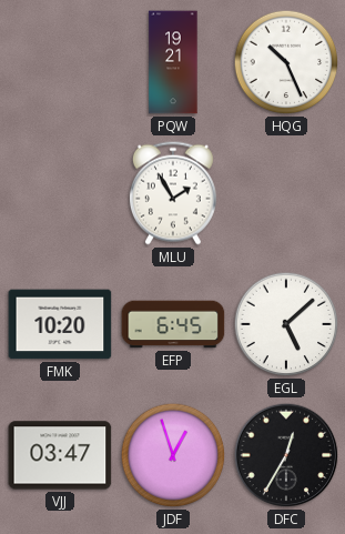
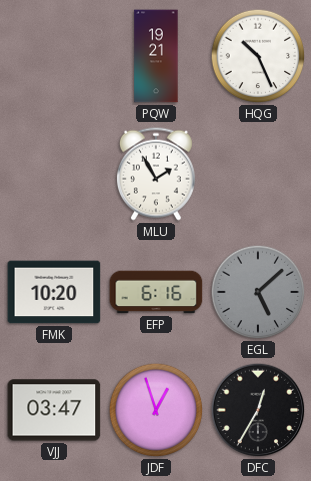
EFP: 6:45 -> 6:16 (156, 292)
EGL dial: white -> grey (258, 292)
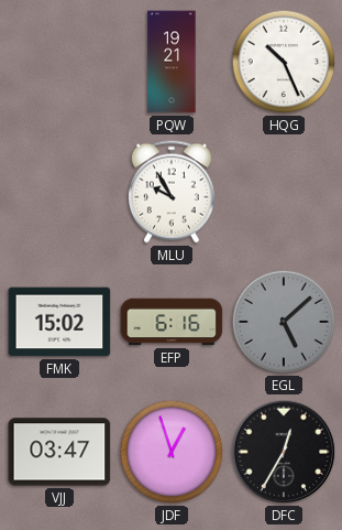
MLU: 1:55 -> 9:55 (172, 192)
FMK: 10:20 -> 15:02 (59, 322)
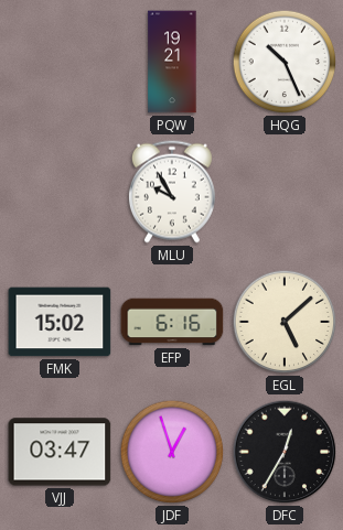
EGL dial: grey -> cream (285, 322)
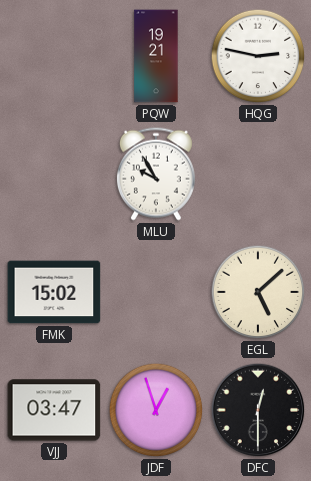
HQG: 10:26 -> 2:47 (258, 56)
EFP: 6:16 -> none (172, 322)
DFC: 12:35 -> 12:30 (258, 410)
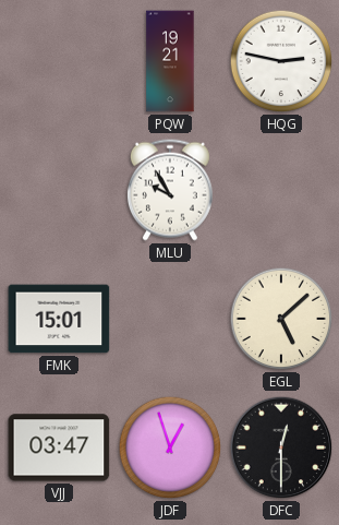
FMK: 15:02 -> 15:01 (59, 319)
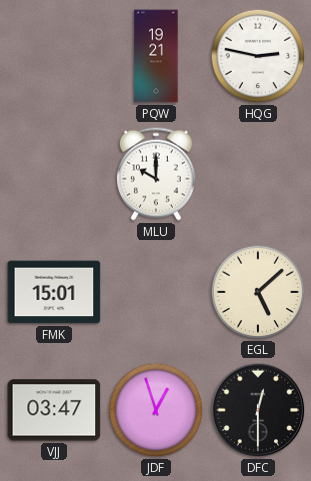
MLU: 9:55 -> 10:00 (156, 174)
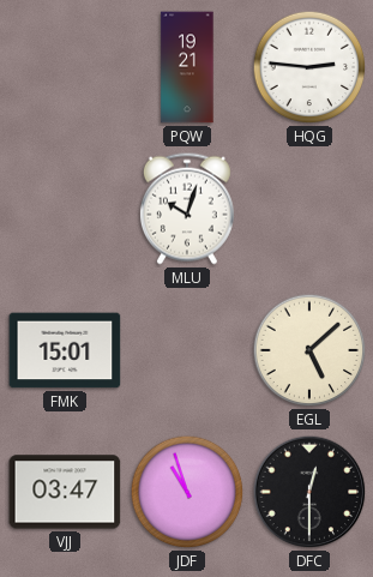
HQG: 2:47 -> 2:46 (309, 67)
MLU: 10:00 -> 10:03 (187, 209)
JDF: 12:57 -> 10:57 (187, 492)
